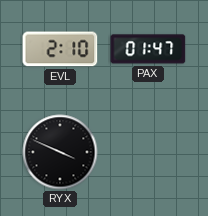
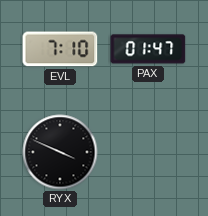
EVL: 2:10 -> 7:10 (60, 49)
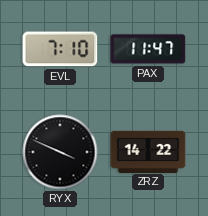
PAX: 01:47 -> 11:47 (148, 49)
ZRZ: none -> 14:22 (148, 151)
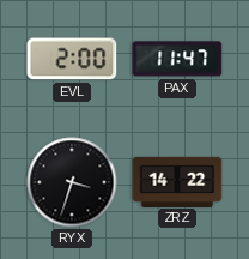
EVL: 7:10 -> 2:00 (72, 59)
RYX: 3:49 -> 3:33 (72, 182)
